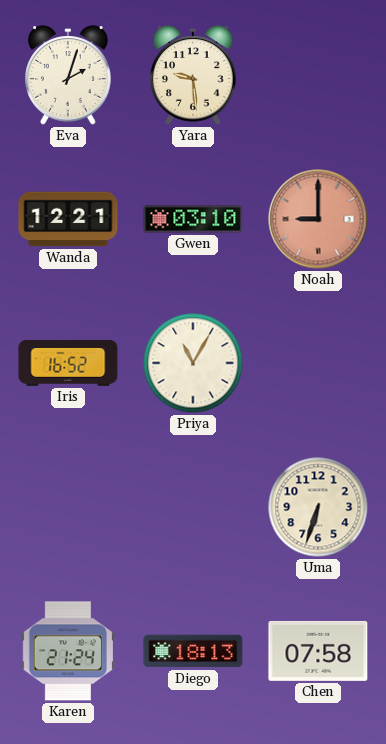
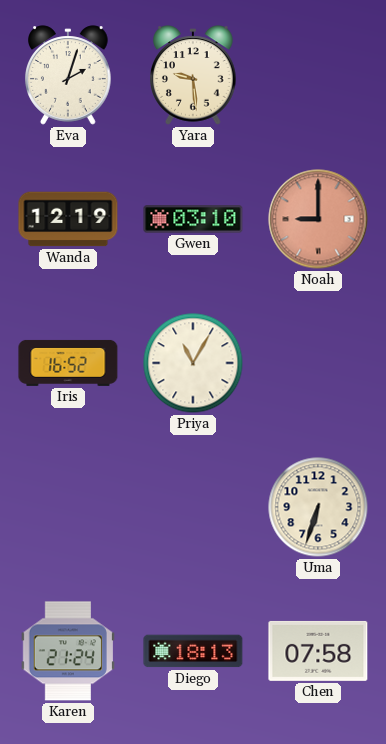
Wanda: 12:21 -> 12:19 (68, 219)
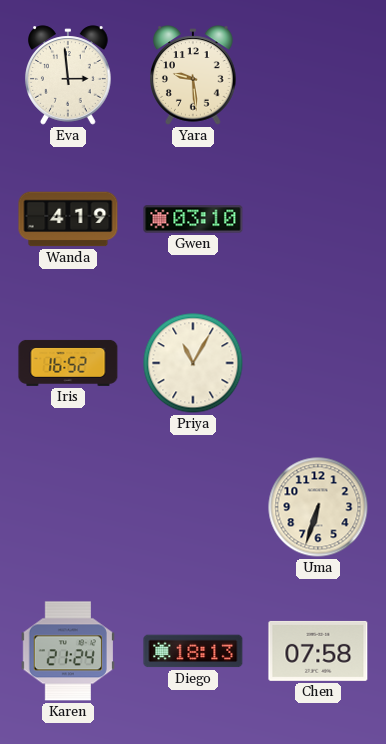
Eva: 2:03 -> 2:59 (68, 75)
Wanda: 12:19 -> 4:19 (68, 219)
Noah: 9:00 -> none (318, 219)
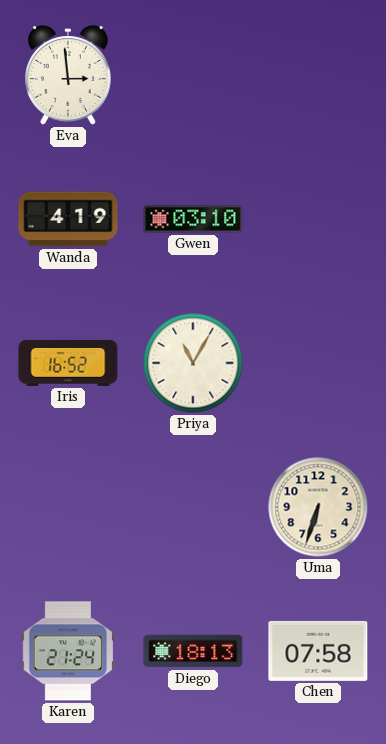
Yara: 9:29 -> none (193, 75)
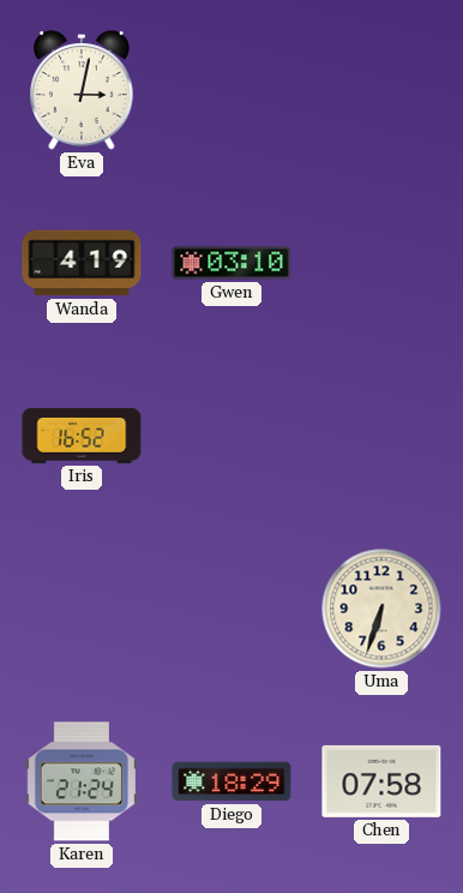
Eva: 2:59 -> 3:02 (82, 90)
Priya: 11:05 -> none (193, 363)
Diego: 18:13 -> 18:29 (231, 781)
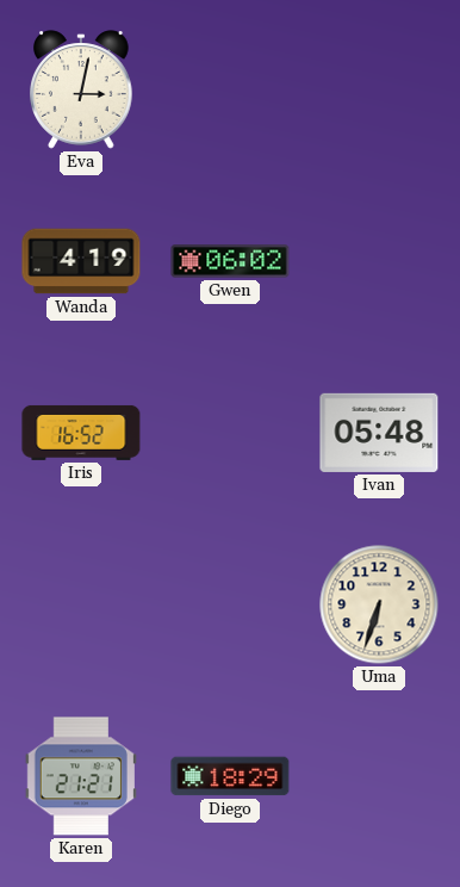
Gwen: 03:10 -> 06:02 (230, 261)
Ivan: none -> 05:48 (379, 433)
Karen: 21:24 -> 21:21 (81, 776)
Chen: 07:58 -> none (381, 781)
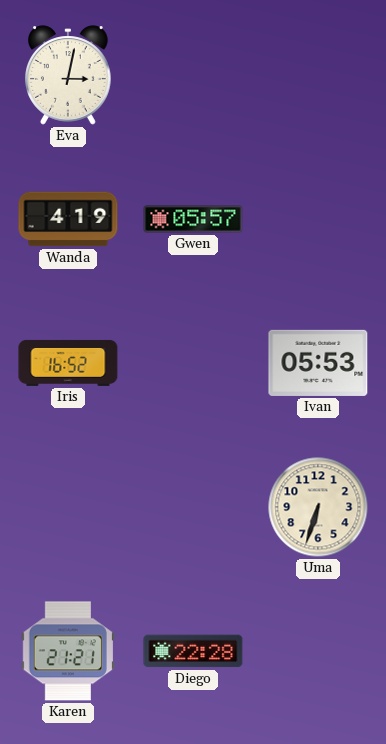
Gwen: 06:02 -> 05:57 (193, 219)
Ivan: 05:48 -> 05:53 (318, 363)
Diego: 18:29 -> 22:28 (193, 651)
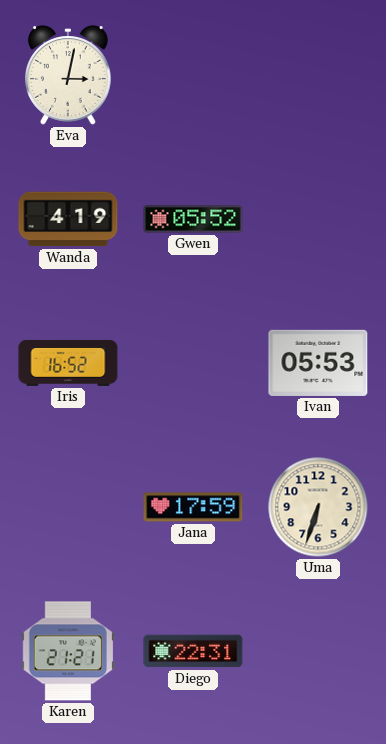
Gwen: 05:57 -> 05:52 (193, 219)
Jana: none -> 17:59 (193, 507)
Diego: 22:28 -> 22:31 (193, 651)
